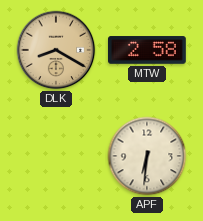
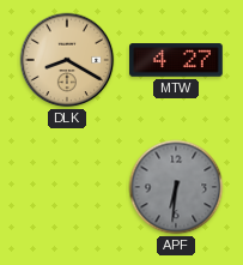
MTW: 2:58 -> 4:27 (177, 60)
APF dial: cream -> grey (176, 187)
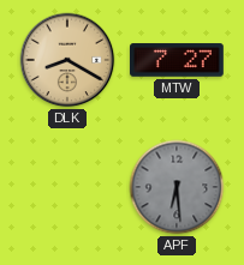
MTW: 4:27 -> 7:27 (178, 60)
APF: 6:31 -> 6:29 (177, 187)
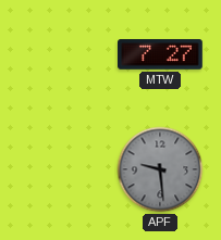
DLK: 8:20 -> none (67, 60)
APF: 6:29 -> 9:29 (160, 169)
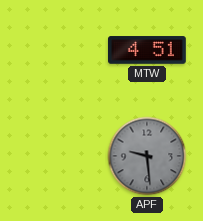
MTW: 7:27 -> 4:51 (148, 50)
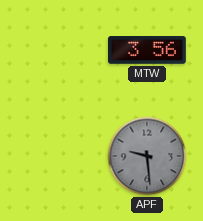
MTW: 4:51 -> 3:56 (148, 50)
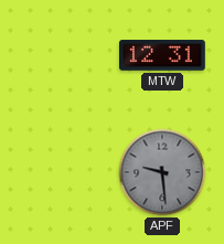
MTW: 3:56 -> 12:31 (163, 55)
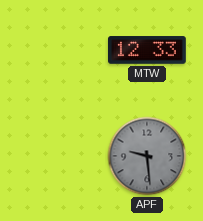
MTW: 12:31 -> 12:33 (148, 50)
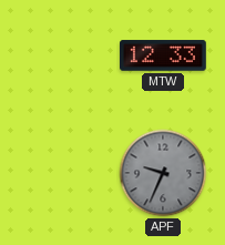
APF: 9:29 -> 9:34 (163, 173)
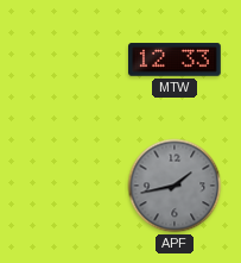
APF: 9:34 -> 1:43 (175, 186)
